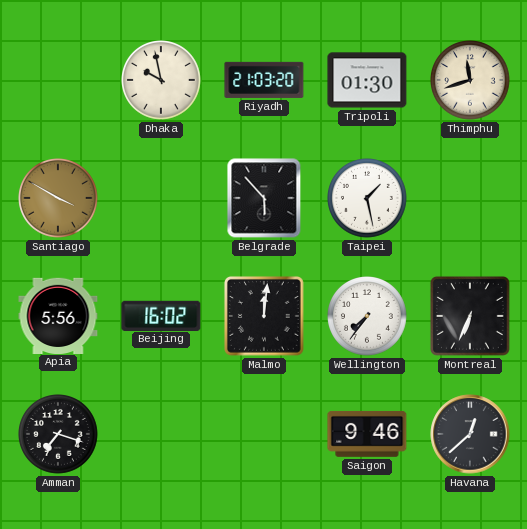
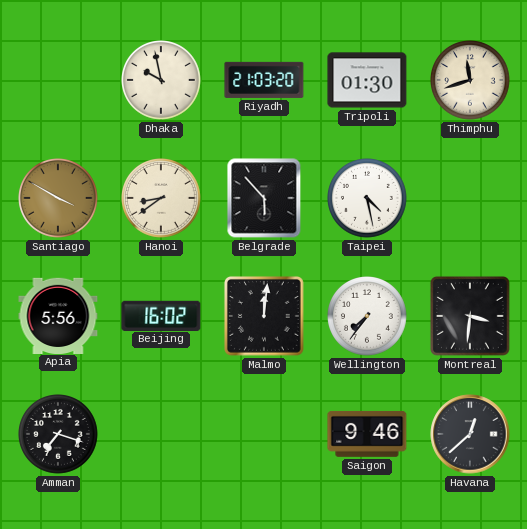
Hanoi: none -> 8:39 (162, 199)
Taipei: 1:28 -> 4:28 (368, 199)
Montreal: 6:34 -> 3:31 (470, 316)
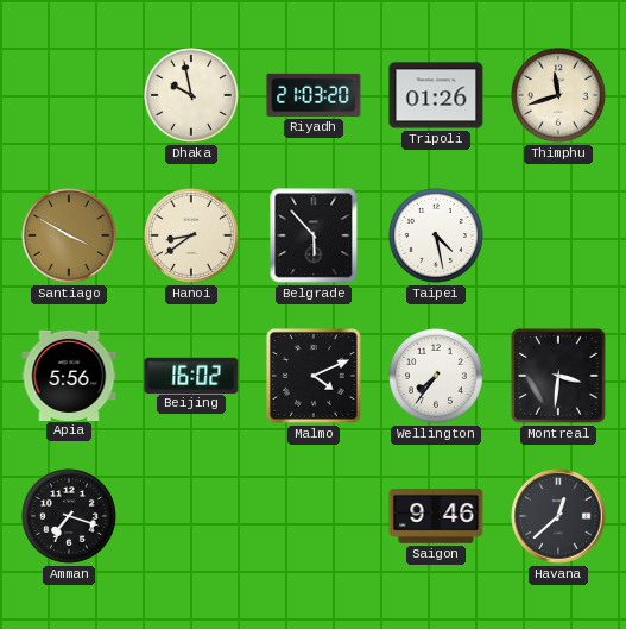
Tripoli: 01:30 -> 01:26 (436, 95)
Malmo: 12:01 -> 4:11 (314, 376)
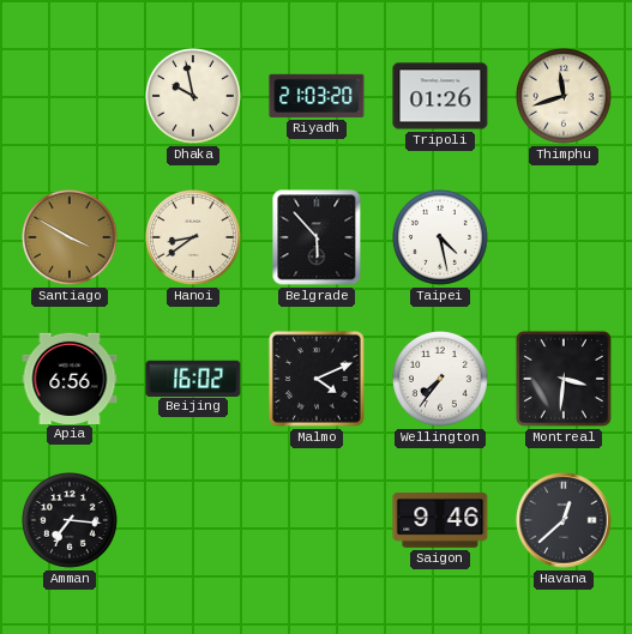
Apia: 5:56 -> 6:56 (70, 378)
Amman: 7:18 -> 7:16 (71, 521)
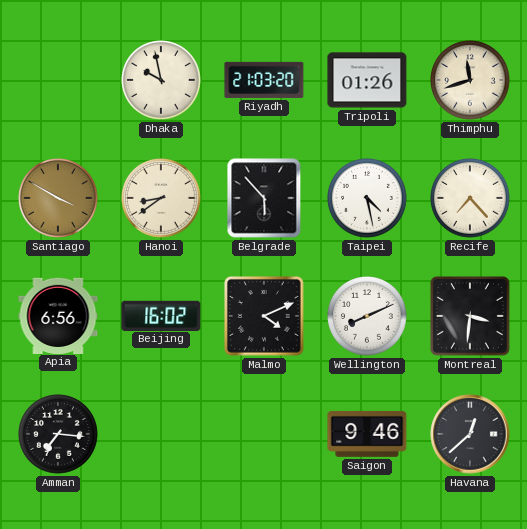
Recife: none -> 7:23 (471, 199)
Wellington: 7:36 -> 8:11 (368, 317)
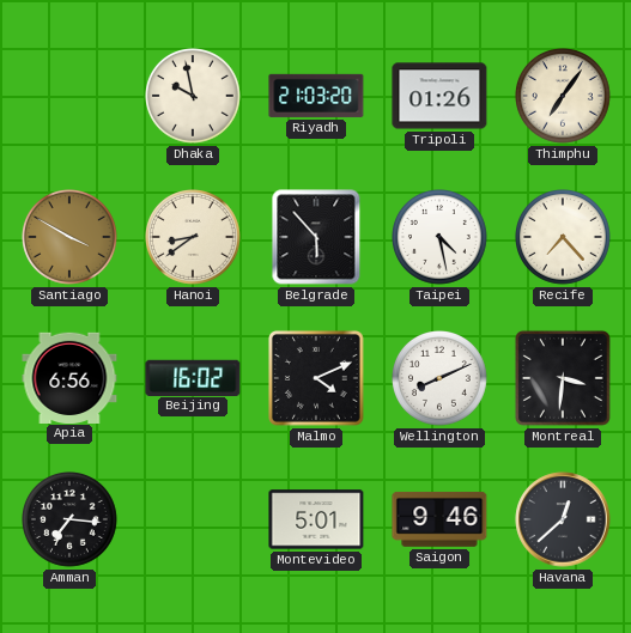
Thimphu: 11:42 -> 7:06 (564, 97)
Montevideo: none -> 5:01 (316, 519)
